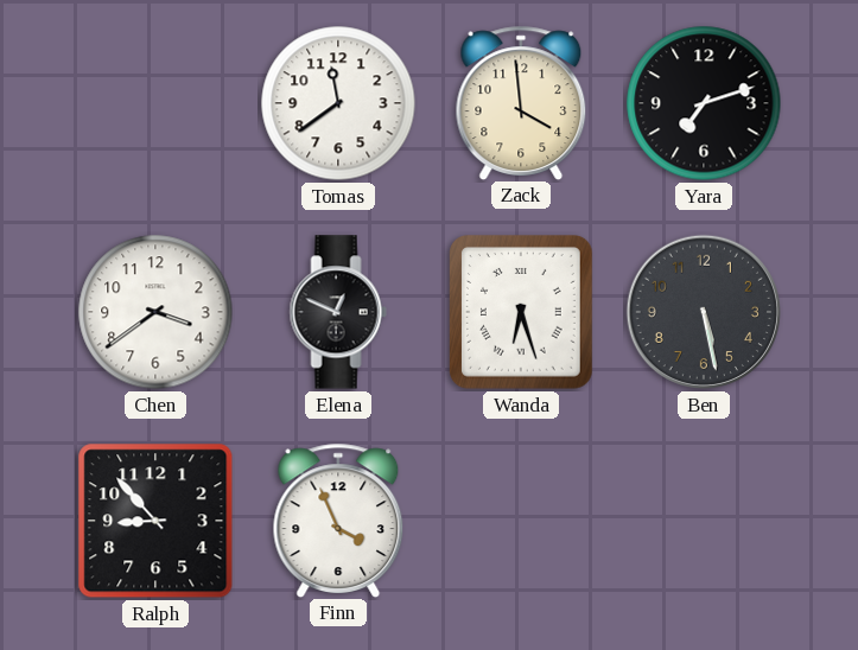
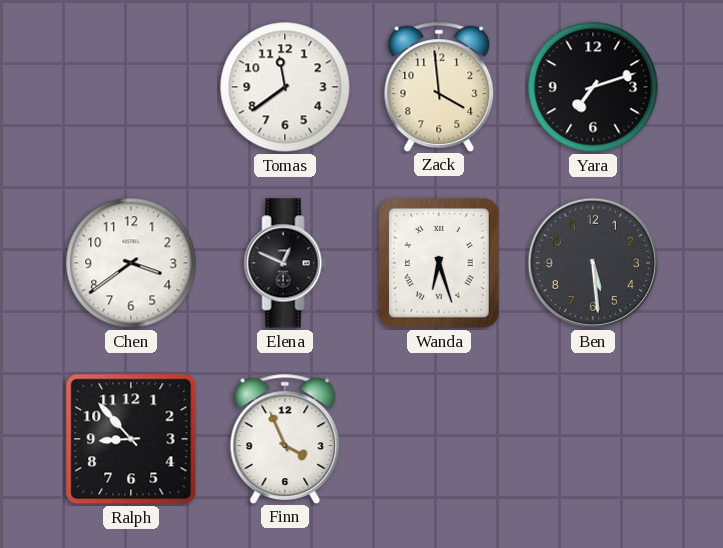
Ben: 5:28 -> 5:29 (593, 263)
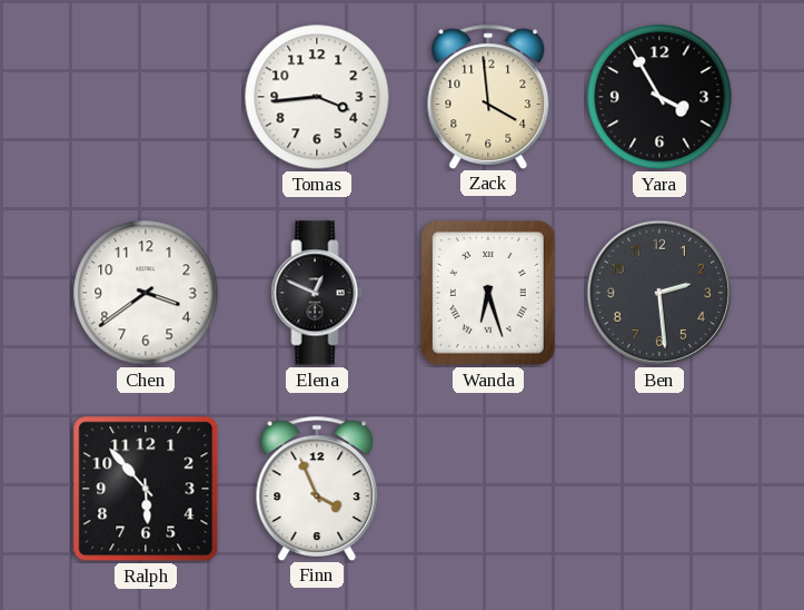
Tomas: 11:39 -> 3:44 (317, 97)
Yara: 7:12 -> 3:55 (659, 97)
Ben: 5:29 -> 2:29 (659, 293)
Ralph: 8:53 -> 5:53 (146, 489)
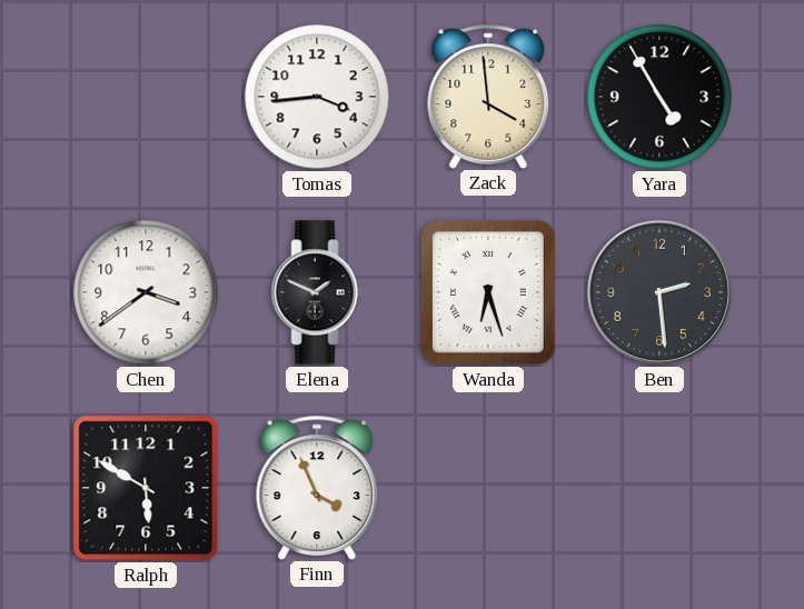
Yara: 3:55 -> 4:55 (659, 97)
Elena: 12:49 -> 1:49 (317, 292)
Ralph: 5:53 -> 5:50 (146, 488)
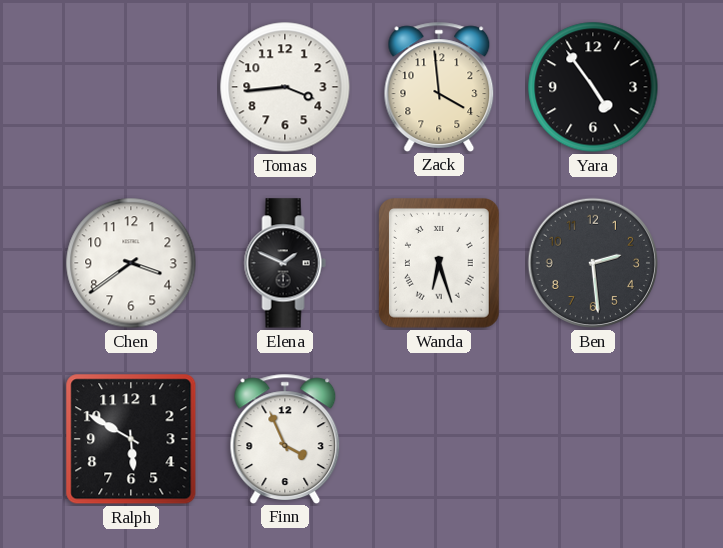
Yara: 4:55 -> 4:54 (593, 87)
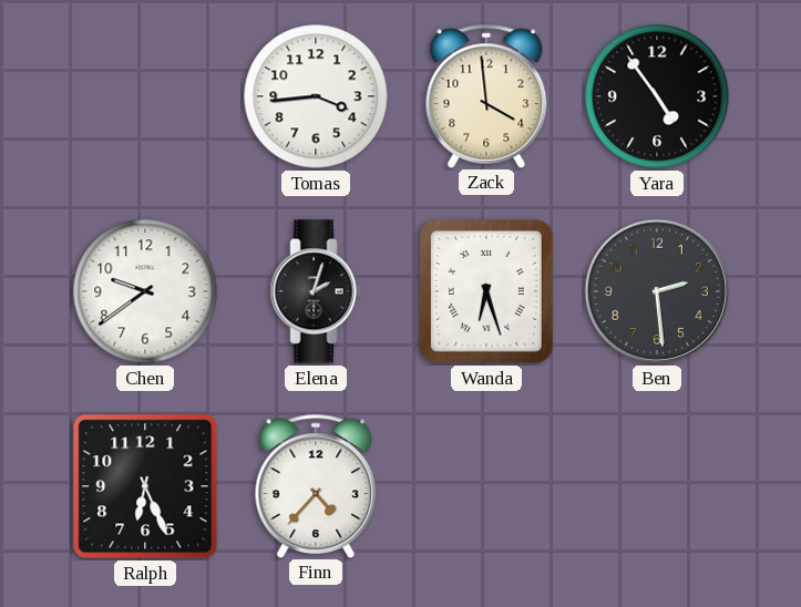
Chen: 3:39 -> 9:39 (145, 291)
Elena: 1:49 -> 2:03 (316, 291)
Ralph: 5:50 -> 6:26 (145, 486)
Finn: 3:56 -> 4:37 (316, 485)
